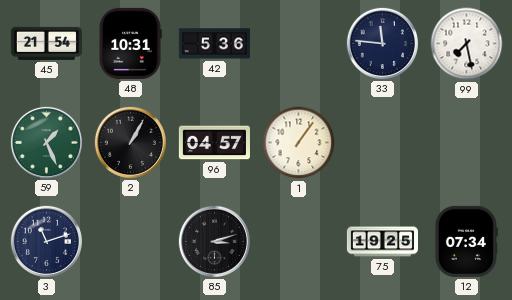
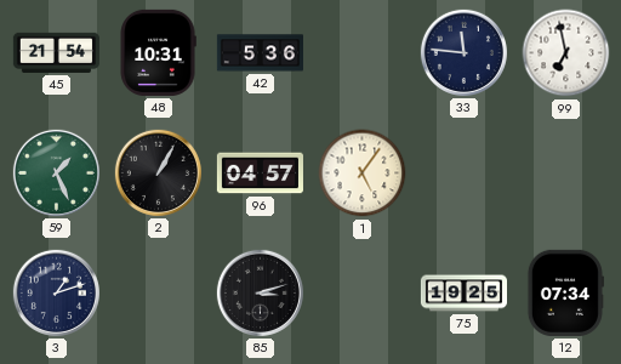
99: 7:28 -> 6:58 (566, 53)
1: 1:06 -> 5:06 (363, 174)
3: 11:12 -> 1:12 (56, 292)
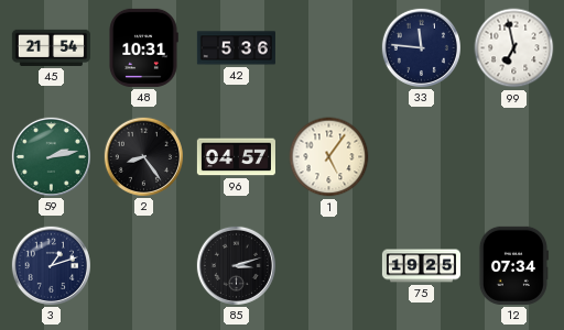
59: 1:26 -> 2:13 (51, 156)
2: 1:05 -> 8:24 (143, 156)
